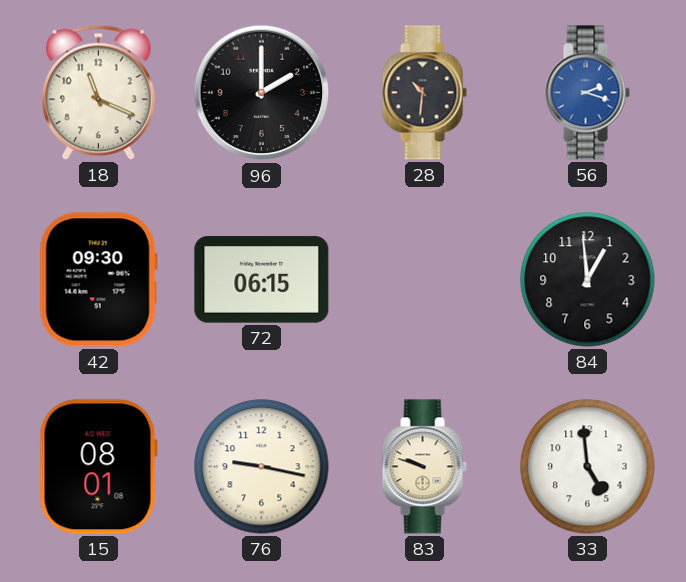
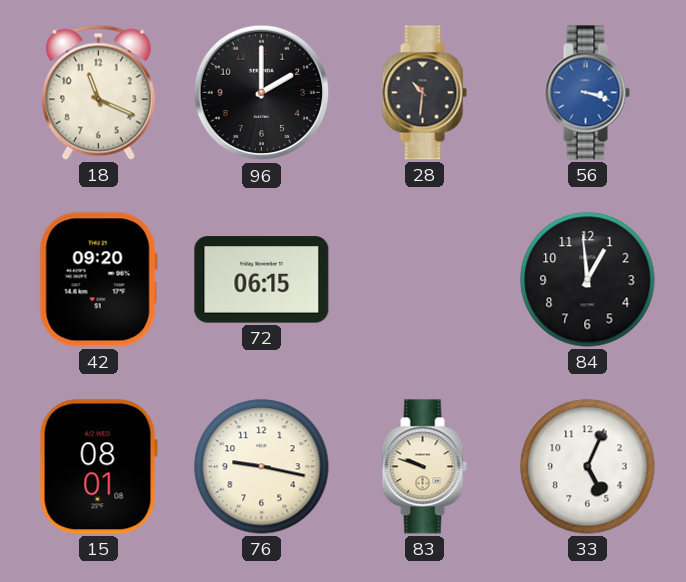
56: 2:18 -> 3:18 (587, 93)
42: 09:30 -> 09:20 (98, 280)
33: 4:59 -> 5:04 (588, 467)
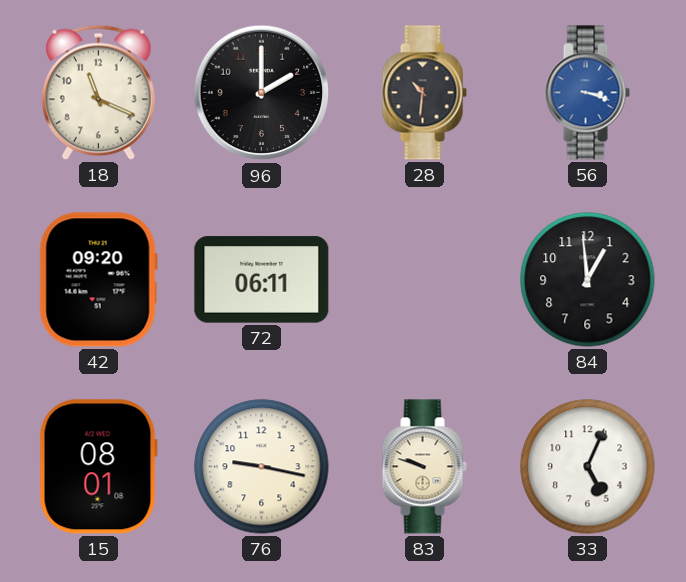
72: 06:15 -> 06:11 (262, 280)
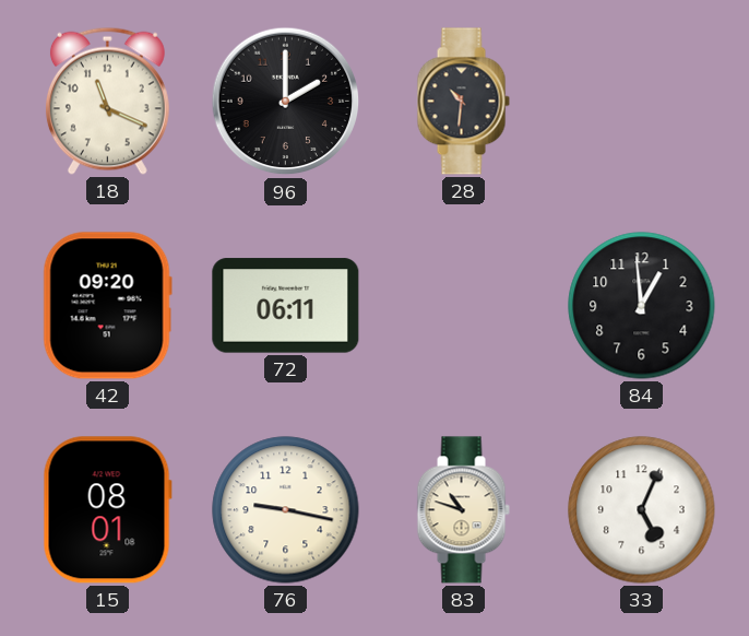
56: 3:18 -> none (587, 93)
83: 9:48 -> 10:48 (463, 510)
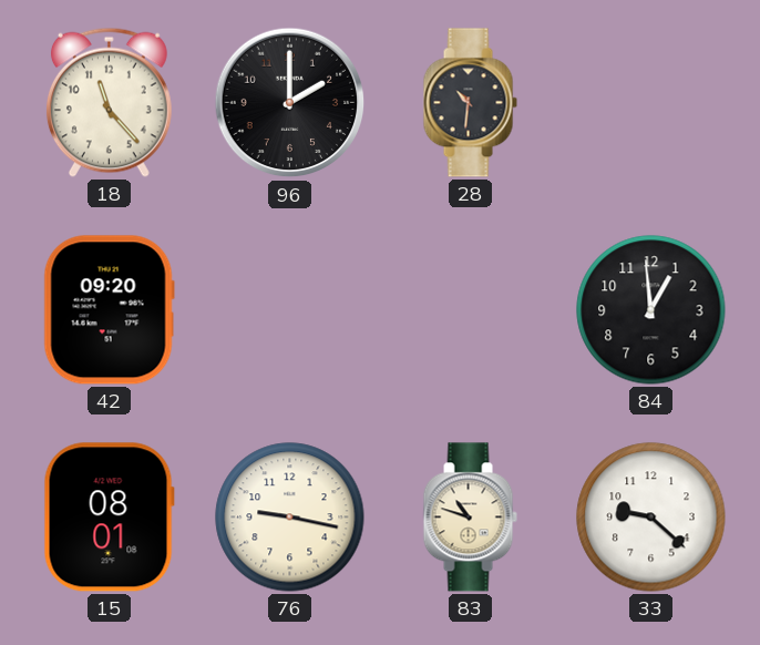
18: 11:19 -> 11:23 (109, 102)
72: 06:11 -> none (286, 306)
33: 5:04 -> 9:22 (651, 518)
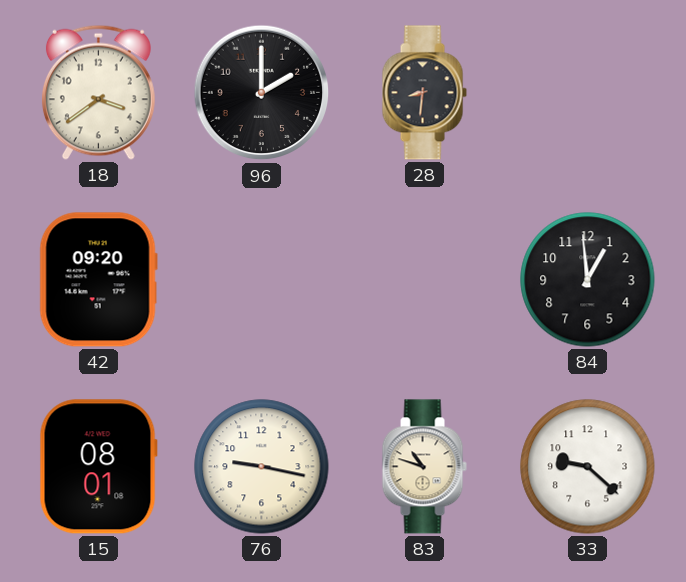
18: 11:23 -> 3:39 (98, 92)
28: 10:31 -> 8:31 (424, 93)
